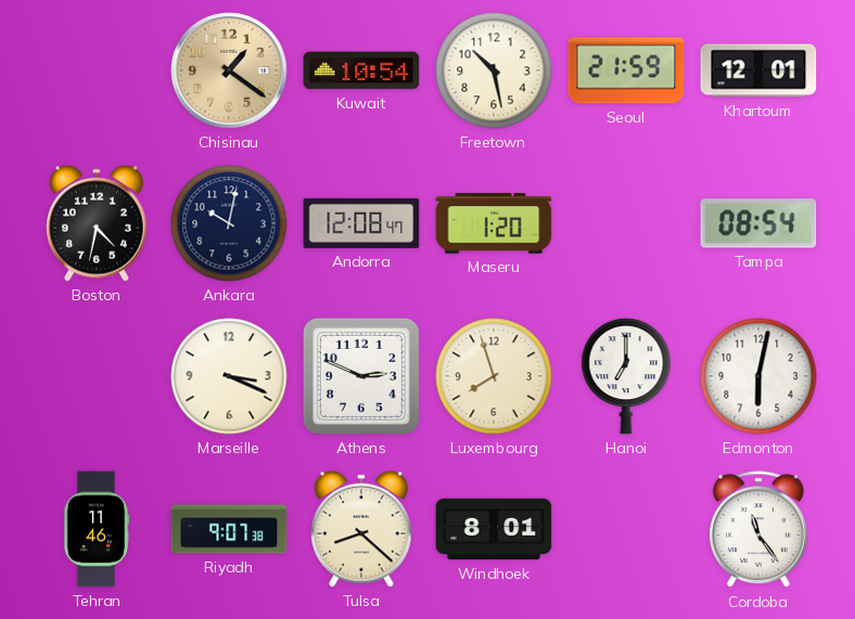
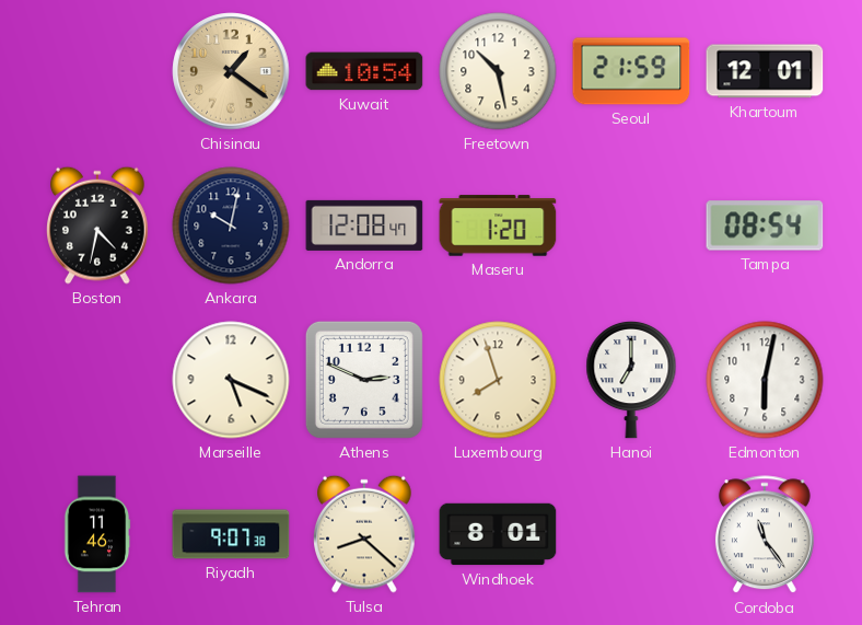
Marseille: 3:19 -> 5:19 (231, 380)
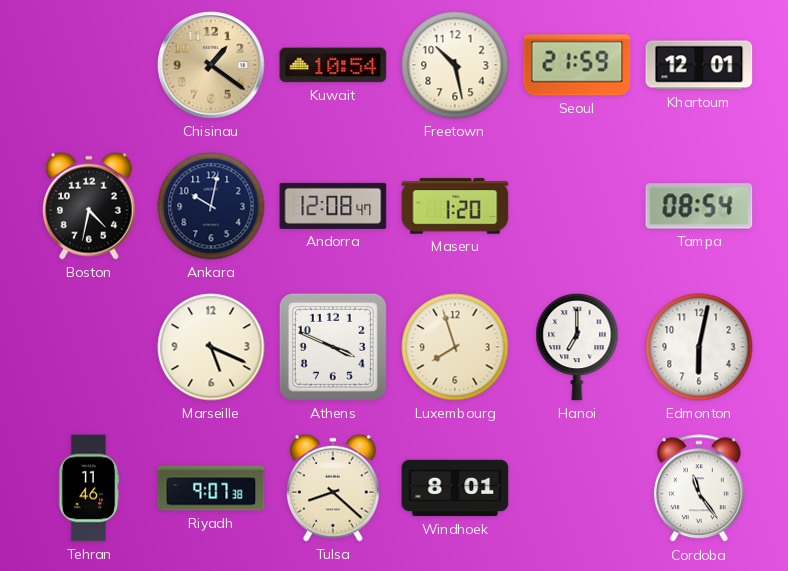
Athens: 2:49 -> 3:49 (333, 347)
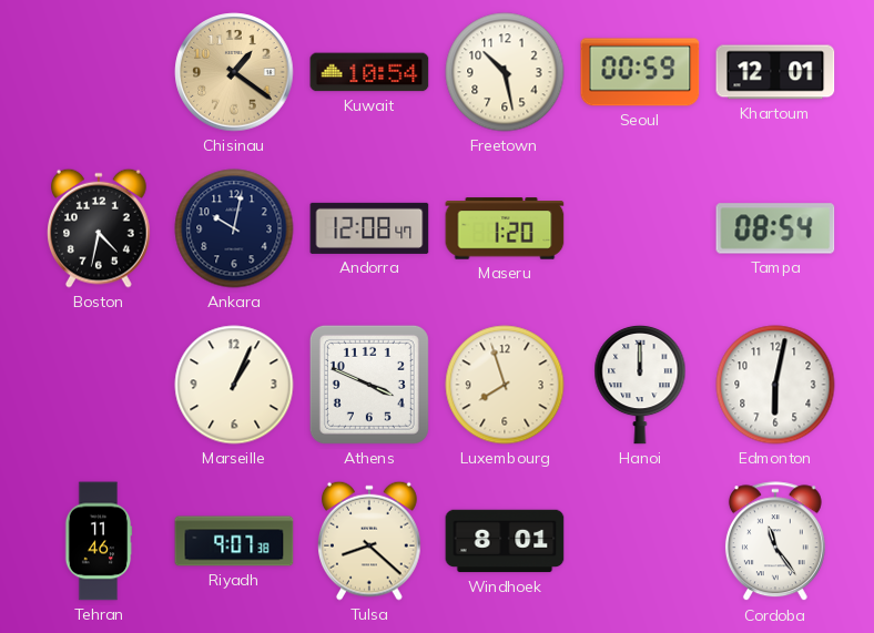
Seoul: 21:59 -> 00:59 (640, 72)
Marseille: 5:19 -> 1:04 (234, 385)
Hanoi: 7:00 -> 12:00 (640, 385)
